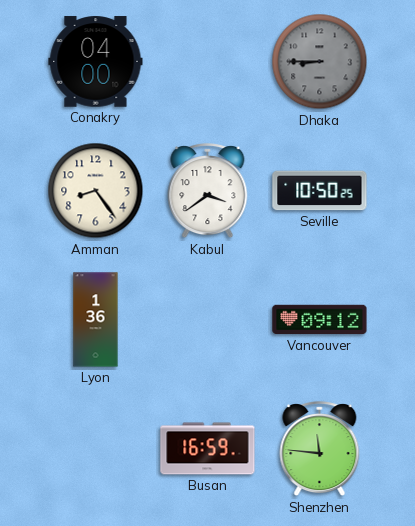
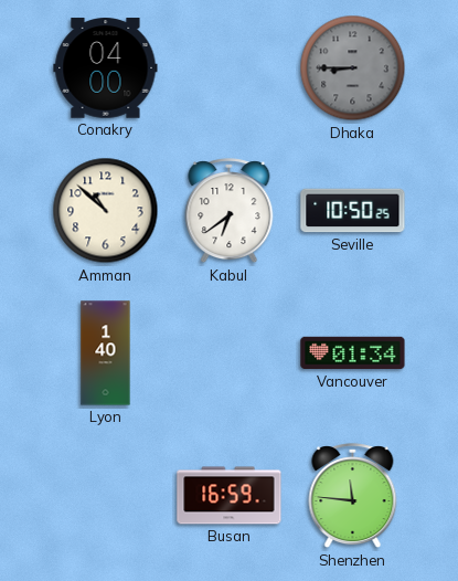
Amman: 8:24 -> 10:52 (106, 211)
Kabul: 3:39 -> 6:39 (230, 211)
Lyon: 1:36 -> 1:40 (106, 353)
Vancouver: 09:12 -> 01:34 (353, 353)
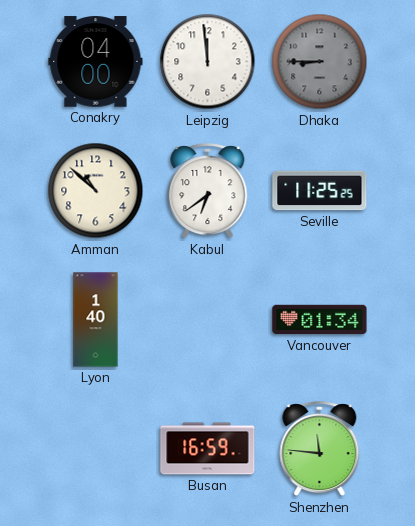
Leipzig: none -> 11:59 (208, 62)
Seville: 10:50 -> 11:25 (320, 191)
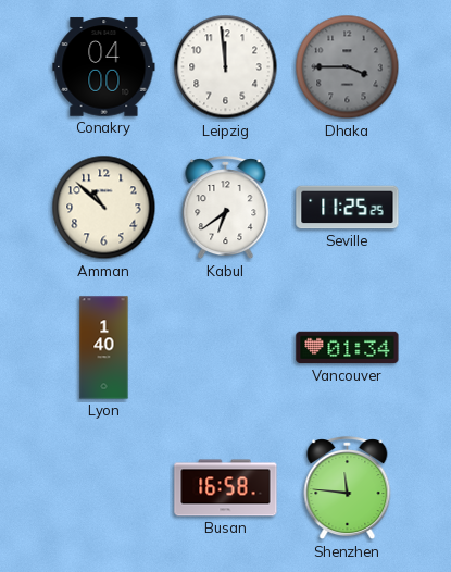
Dhaka: 8:45 -> 3:45 (348, 67)
Busan: 16:59 -> 16:58 (226, 488)
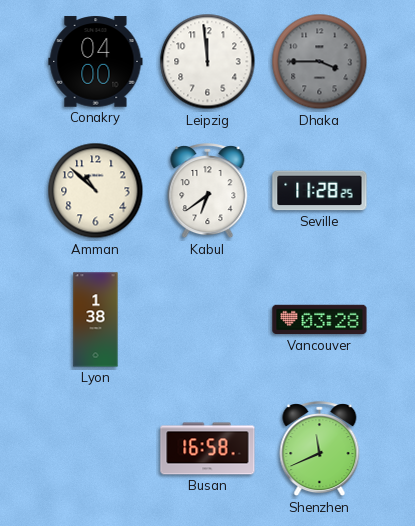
Seville: 11:25 -> 11:28 (320, 191)
Lyon: 1:40 -> 1:38 (96, 320)
Vancouver: 01:34 -> 03:28 (320, 320)
Shenzhen: 11:46 -> 11:41 (320, 449)
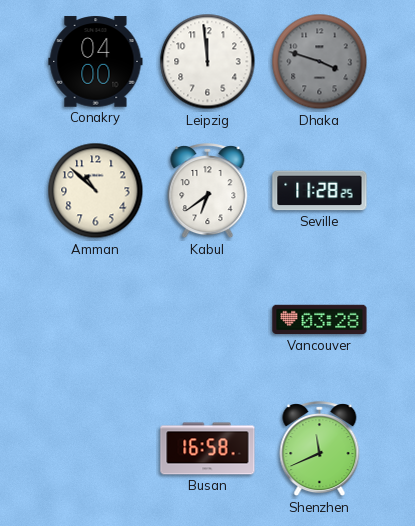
Dhaka: 3:45 -> 3:48 (320, 62)
Lyon: 1:38 -> none (96, 320)
